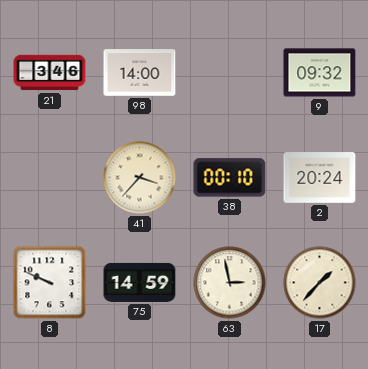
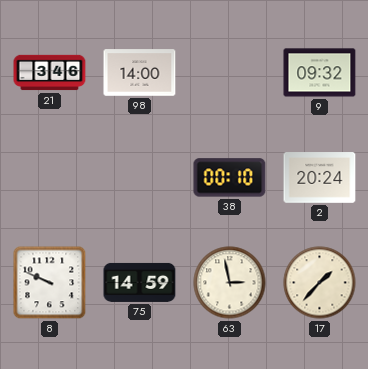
41: 3:37 -> none (140, 178)
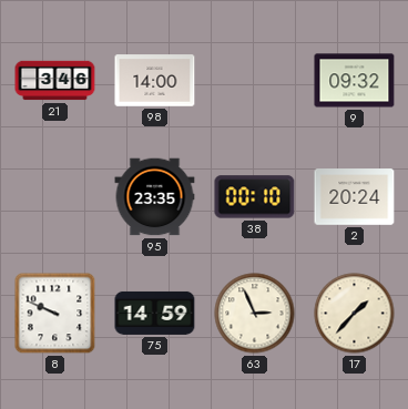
95: none -> 23:35 (155, 197)
63: 2:58 -> 2:56 (255, 314)
